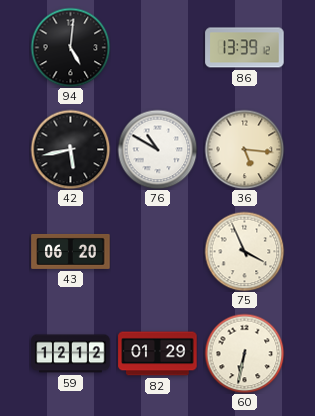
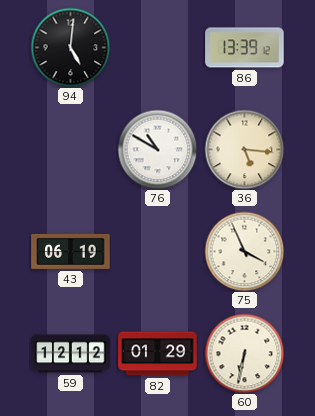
42: 5:43 -> none (70, 149)
43: 06:20 -> 06:19 (71, 251)
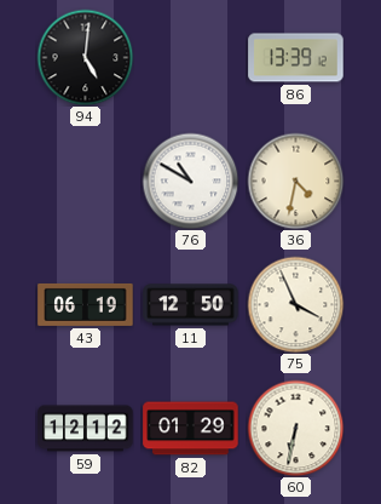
36: 5:16 -> 4:32 (295, 181)
11: none -> 12:50 (191, 305)
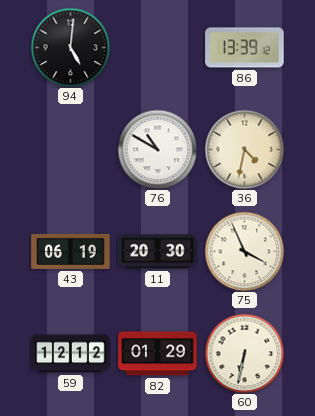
11: 12:50 -> 20:30 (158, 252)
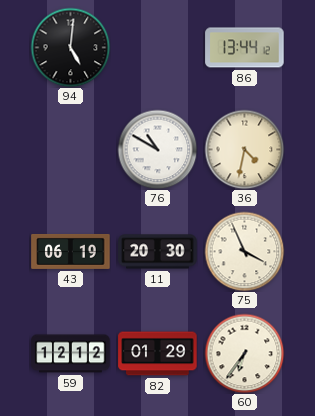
86: 13:39 -> 13:44 (245, 48)
60: 6:32 -> 6:36 (244, 353)
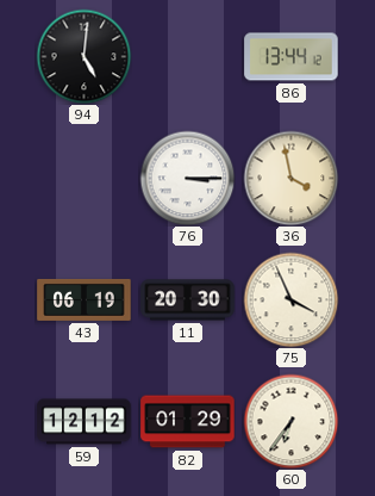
76: 10:50 -> 3:15 (187, 178)
36: 4:32 -> 3:58 (290, 178)
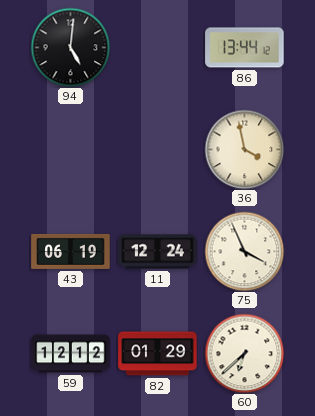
76: 3:15 -> none (187, 178)
11: 20:30 -> 12:24 (158, 252)
60: 6:36 -> 6:38 (244, 353)
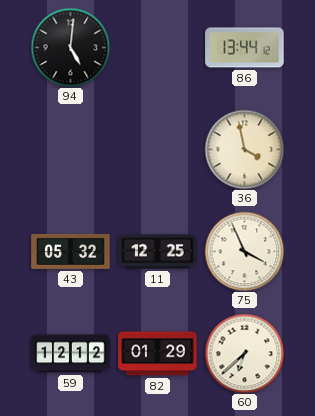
43: 06:19 -> 05:32 (71, 251)
11: 12:24 -> 12:25 (158, 252)
